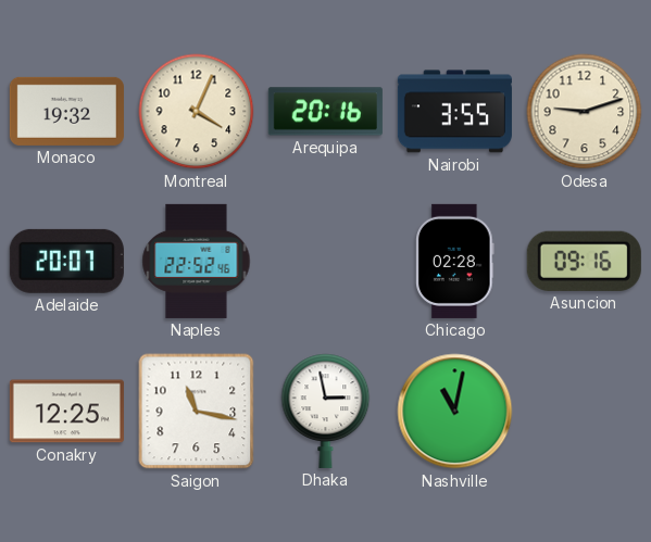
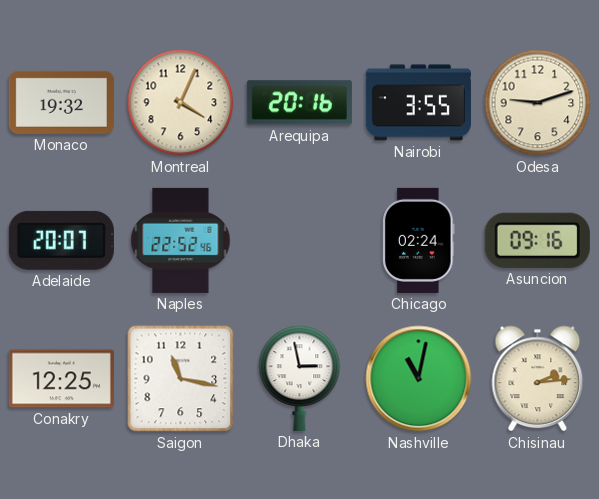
Chicago: 02:28 -> 02:24 (419, 240)
Chisinau: none -> 2:14 (538, 379)
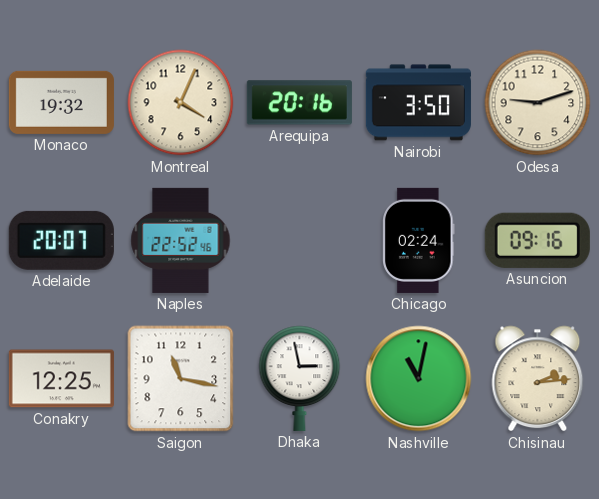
Nairobi: 3:55 -> 3:50 (418, 103)
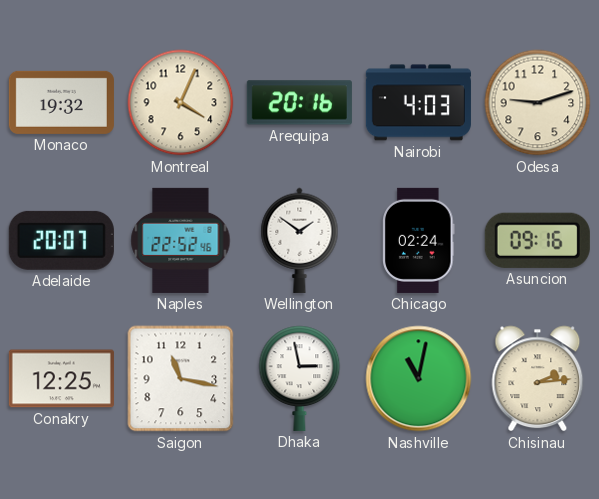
Nairobi: 3:50 -> 4:03 (418, 103)
Wellington: none -> 1:51 (300, 240)
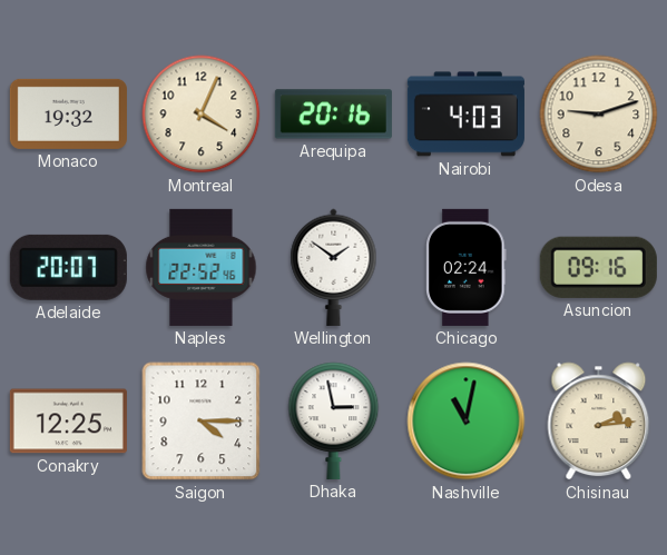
Saigon: 11:17 -> 4:15 (202, 422)
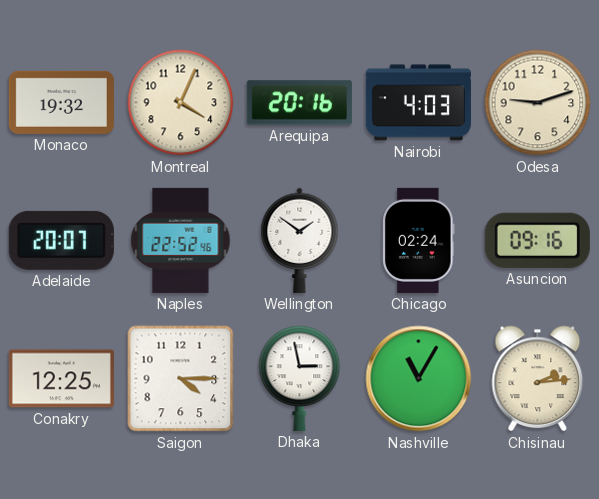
Nashville: 11:02 -> 11:05 (419, 379)
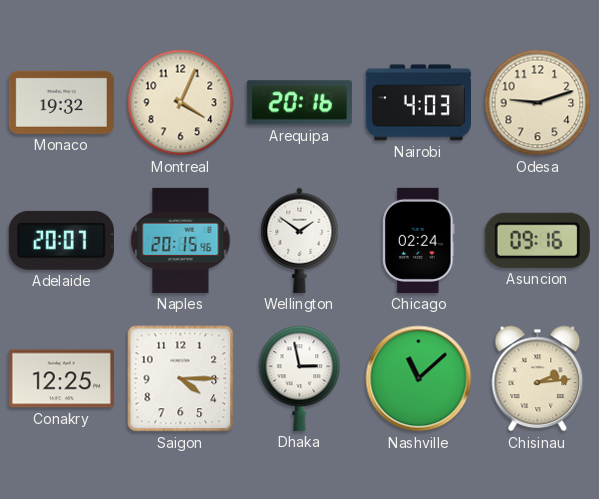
Naples: 22:52 -> 20:15 (181, 240)
Nashville: 11:05 -> 11:08 (419, 379)
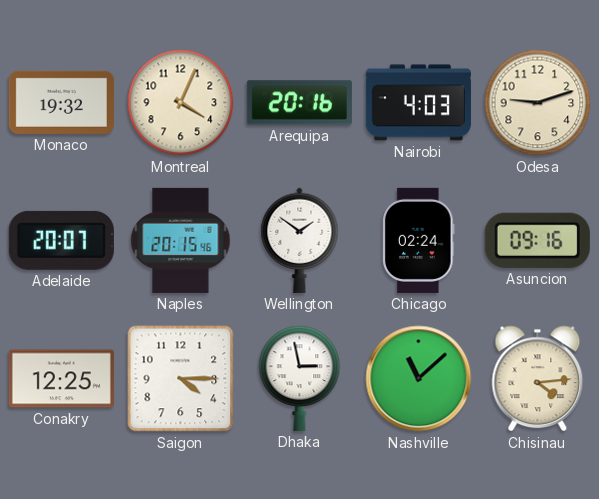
Chisinau: 2:14 -> 4:14 (538, 379)
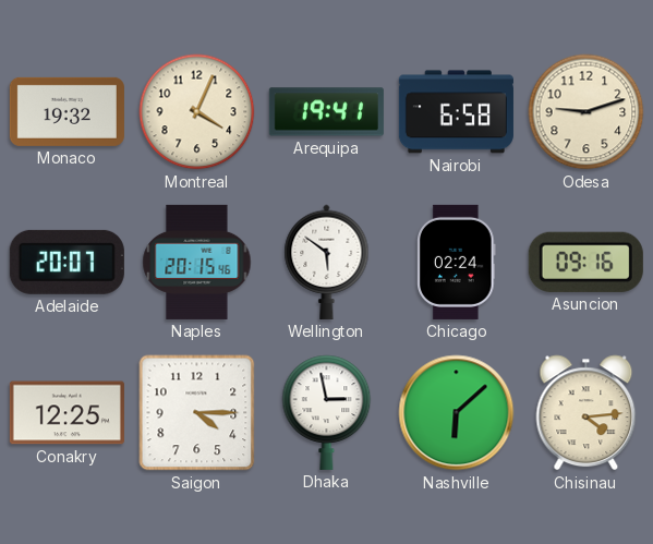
Arequipa: 20:16 -> 19:41 (326, 112)
Nairobi: 4:03 -> 6:58 (456, 112)
Wellington: 1:51 -> 5:51 (327, 262)
Nashville: 11:08 -> 6:08 (457, 413)
